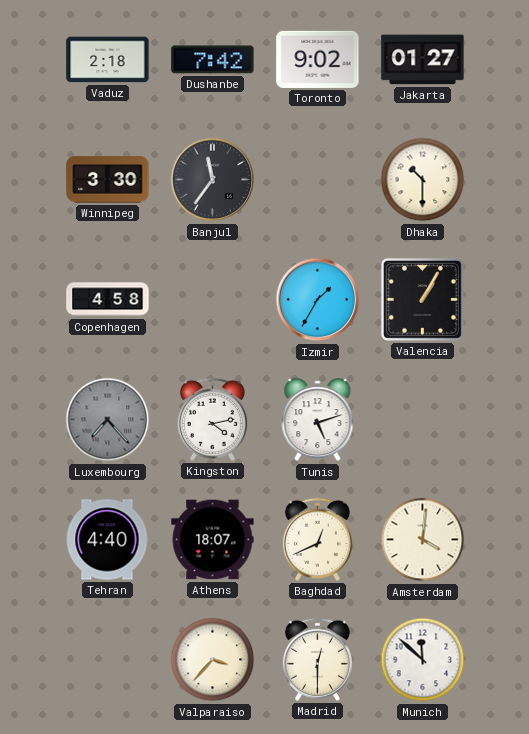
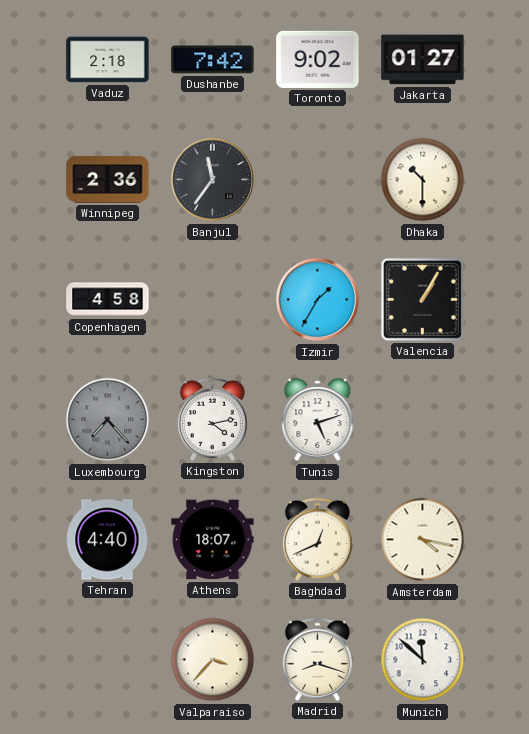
Winnipeg: 3:30 -> 2:36 (108, 180)
Amsterdam: 4:01 -> 4:17 (423, 540)
Madrid: 12:30 -> 8:18 (317, 659)
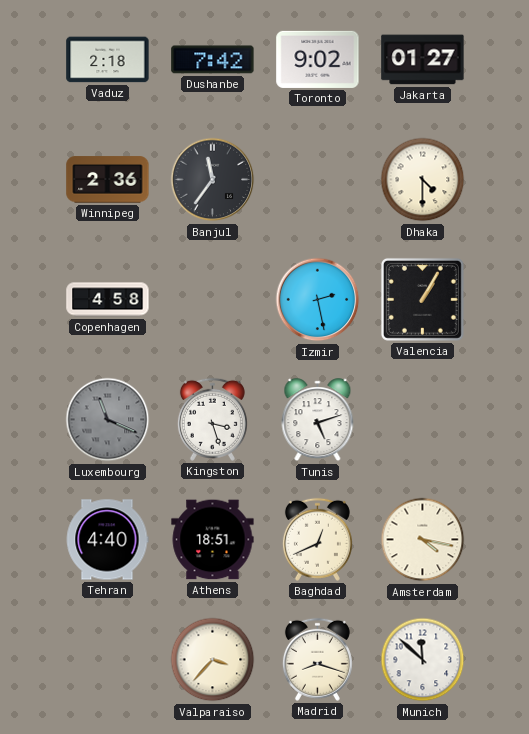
Dhaka: 10:30 -> 4:30 (423, 180)
Izmir: 1:35 -> 2:28 (318, 300)
Luxembourg: 7:23 -> 11:19 (108, 420)
Kingston: 4:13 -> 3:27 (212, 419)
Athens: 18:07 -> 18:51 (213, 540)
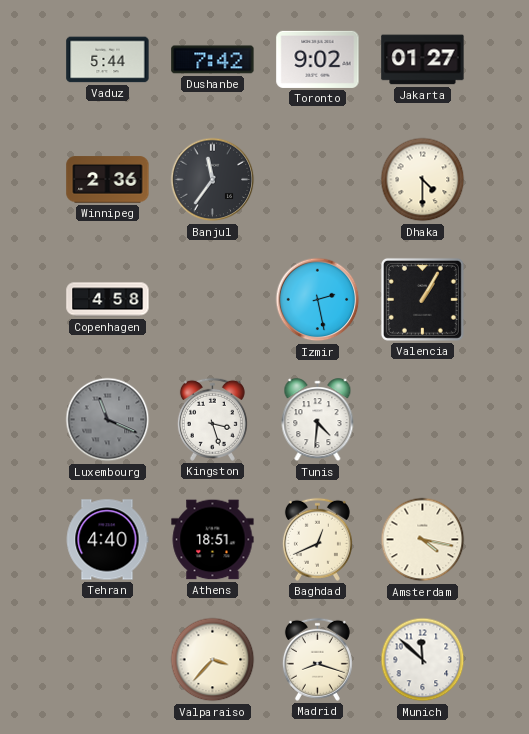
Vaduz: 2:18 -> 5:44 (108, 60)
Tunis: 5:12 -> 4:31 (318, 420)
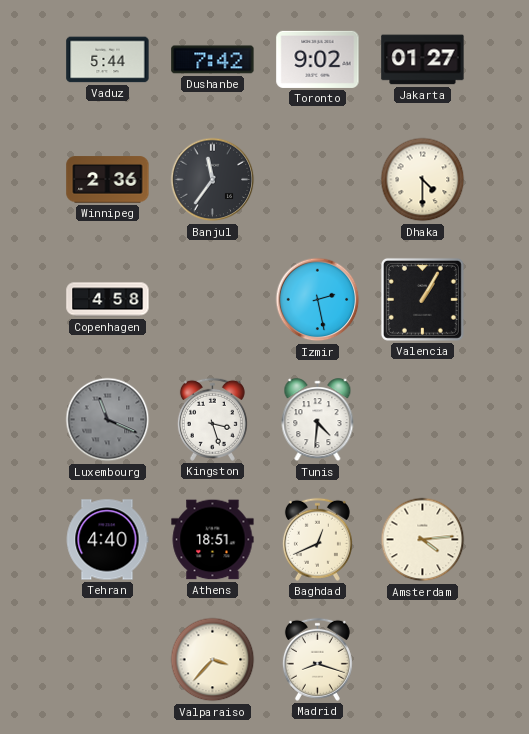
Amsterdam: 4:17 -> 4:14 (423, 540)
Munich: 11:52 -> none (423, 660)
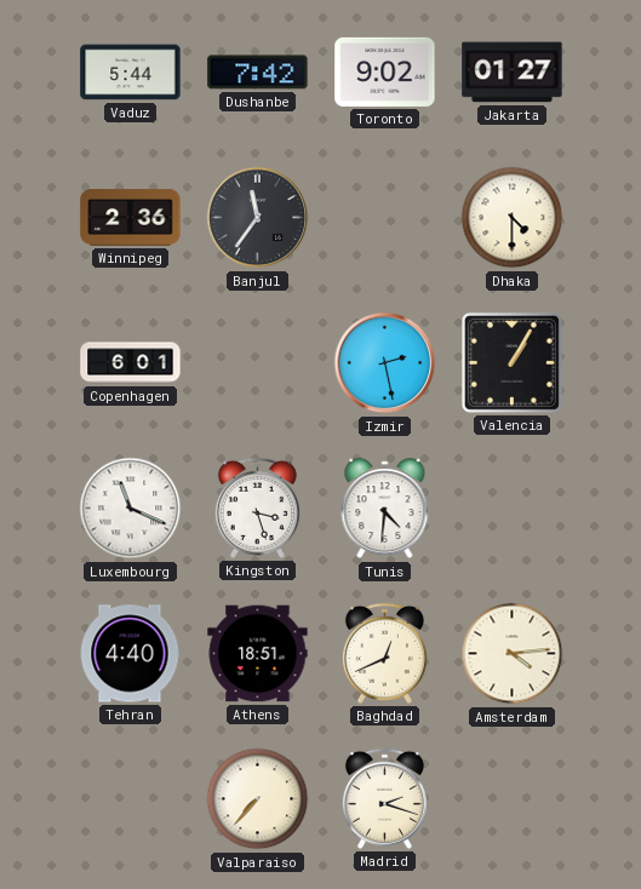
Copenhagen: 4:58 -> 6:01 (131, 363)
Luxembourg dial: grey -> white (131, 509)
Valparaiso: 3:37 -> 7:37 (258, 799)
Madrid: 8:18 -> 2:18 (384, 798)
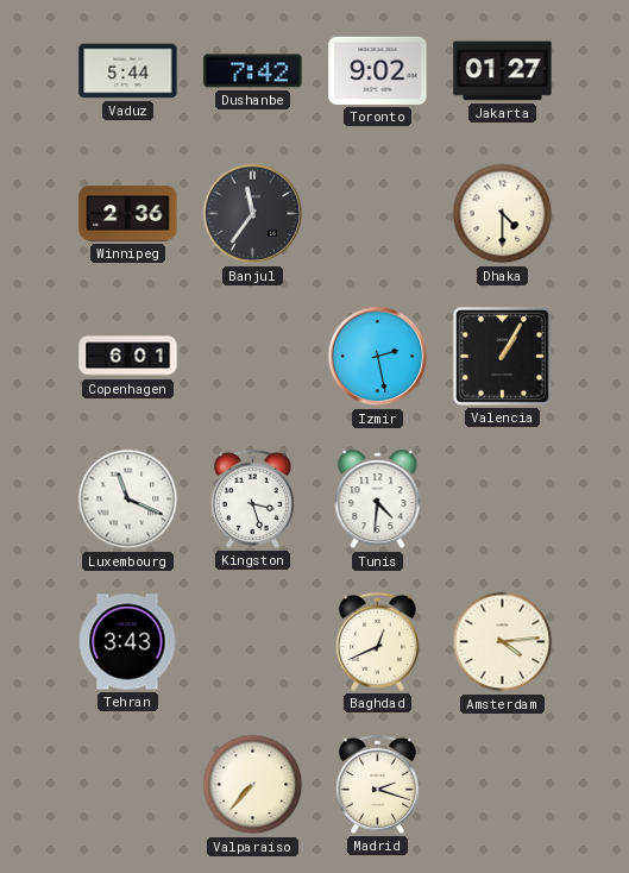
Tehran: 4:40 -> 3:43 (127, 642)
Athens: 18:51 -> none (258, 654)
